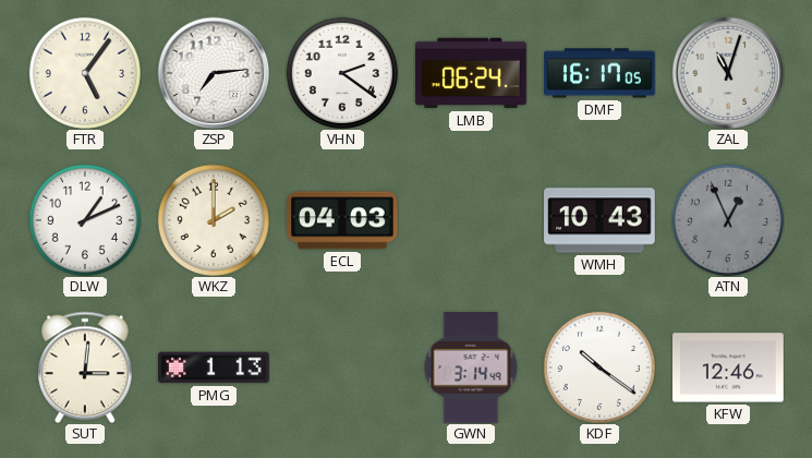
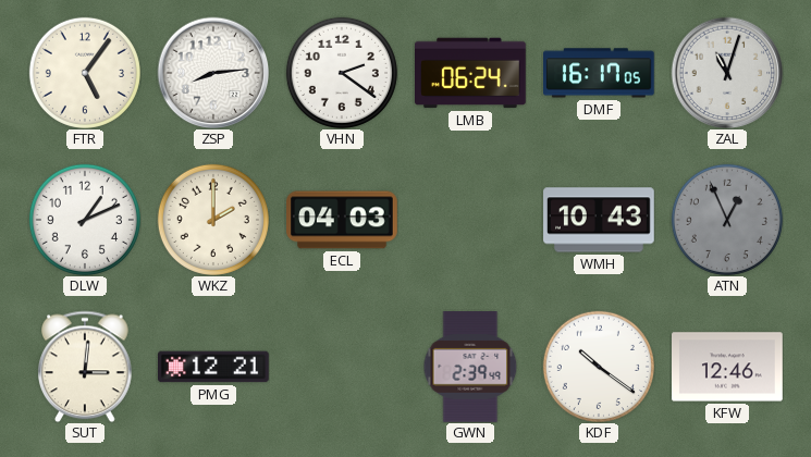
ZSP: 7:14 -> 8:14 (213, 73)
PMG: 1:13 -> 12:21 (214, 367)
GWN: 3:14 -> 2:39 (470, 368)
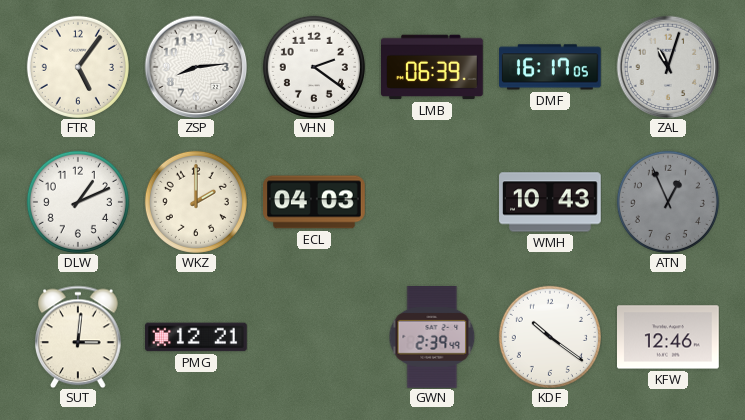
LMB: 06:24 -> 06:39 (433, 67)
